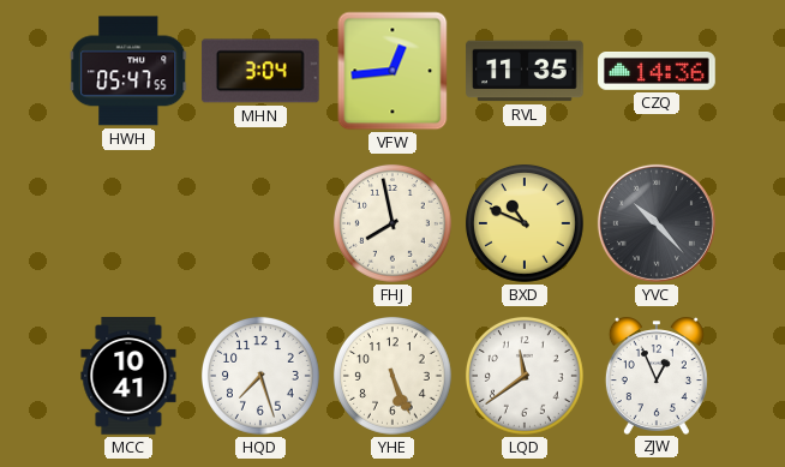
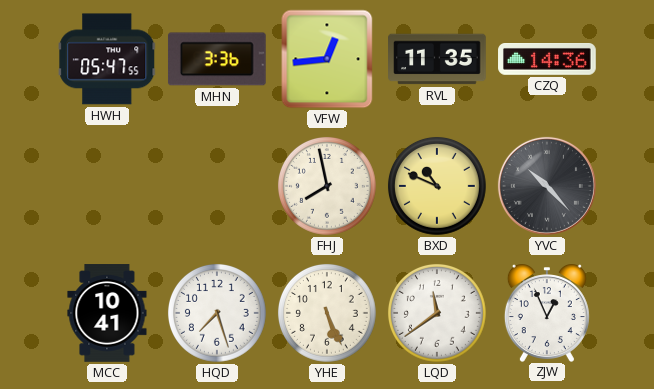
MHN: 3:04 -> 3:36 (217, 59)
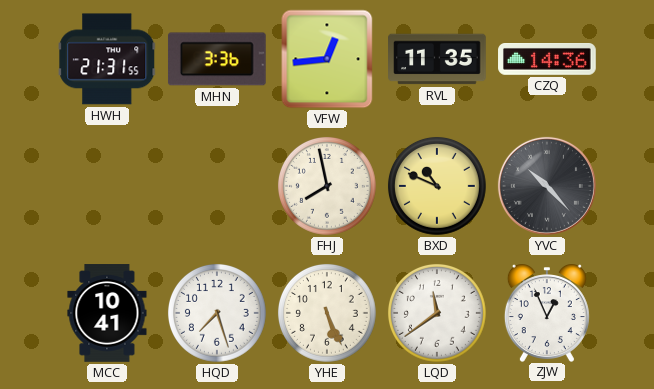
HWH: 05:47 -> 21:31 (107, 59)
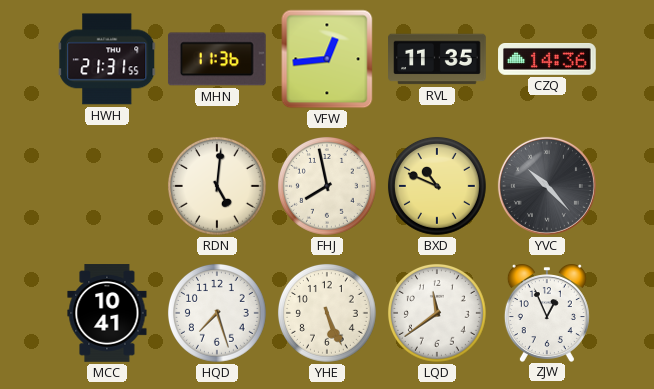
MHN: 3:36 -> 11:36 (217, 59)
RDN: none -> 5:01 (217, 186)
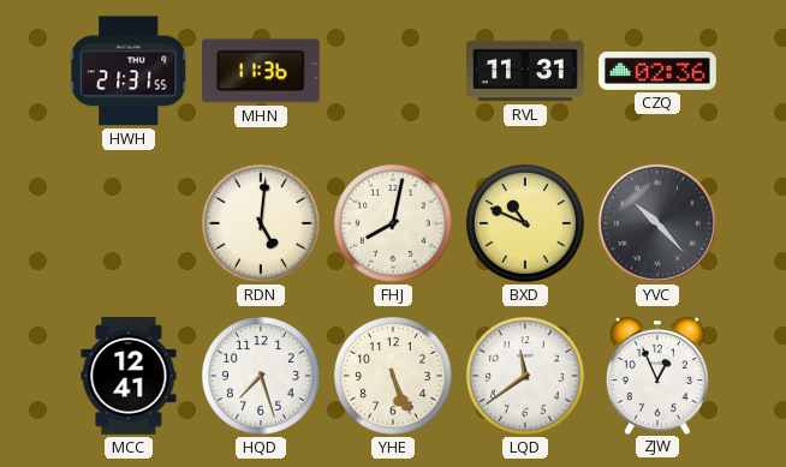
VFW: 12:44 -> none (327, 59)
RVL: 11:35 -> 11:31 (525, 71)
CZQ: 14:36 -> 02:36 (657, 72)
FHJ: 7:58 -> 8:02 (393, 223)
MCC: 10:41 -> 12:41 (129, 376)
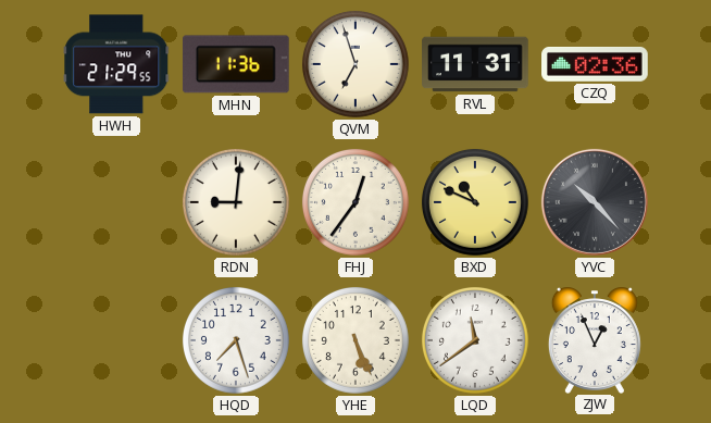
HWH: 21:31 -> 21:29 (116, 64)
QVM: none -> 6:57 (355, 64)
RDN: 5:01 -> 9:01 (236, 202)
FHJ: 8:02 -> 12:36 (355, 202)
MCC: 12:41 -> none (129, 376)
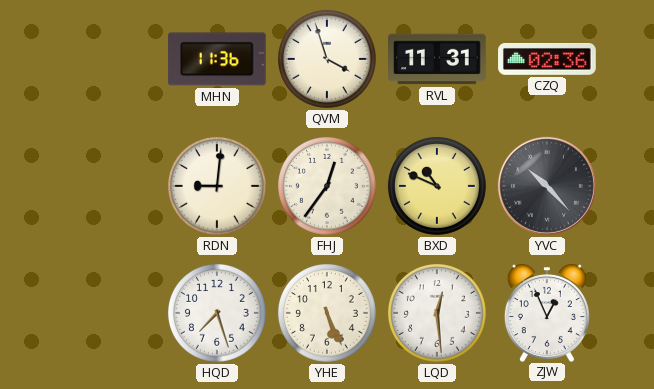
HWH: 21:29 -> none (116, 64)
QVM: 6:57 -> 3:57 (327, 59)
LQD: 11:39 -> 12:29 (437, 313)
